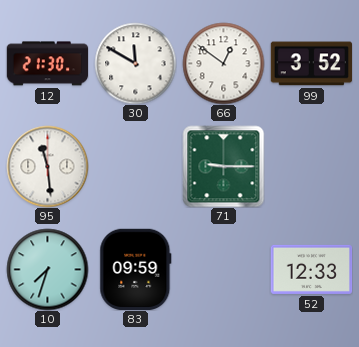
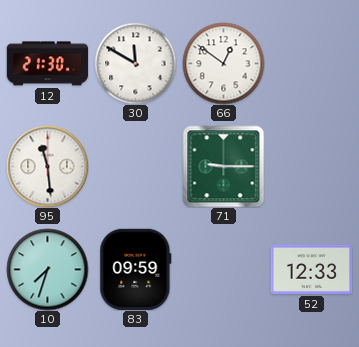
99: 3:52 -> none (311, 64)
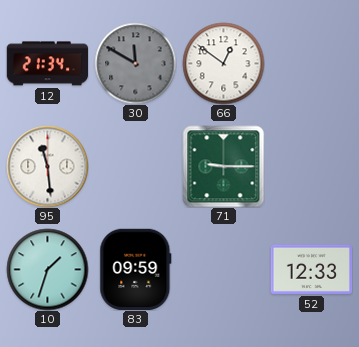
12: 21:30 -> 21:34 (47, 64)
30 dial: white -> grey (135, 63)
10: 7:33 -> 1:33 (47, 269)
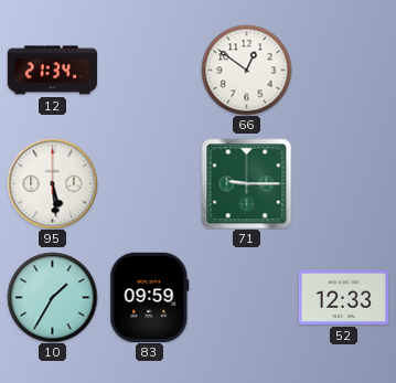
30: 11:50 -> none (135, 63)
95: 11:29 -> 5:29 (52, 183)
10: 1:33 -> 1:35 (52, 297)
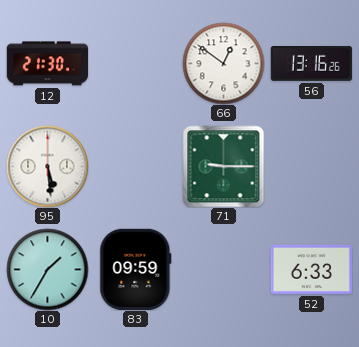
12: 21:34 -> 21:30 (47, 64)
56: none -> 13:16 (311, 63)
52: 12:33 -> 6:33 (311, 269)
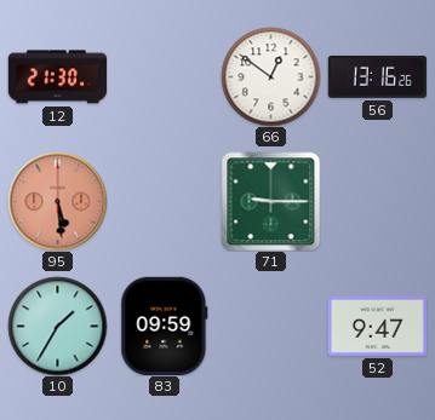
95 dial: white -> salmon (57, 201)
52: 6:33 -> 9:47 (377, 326)
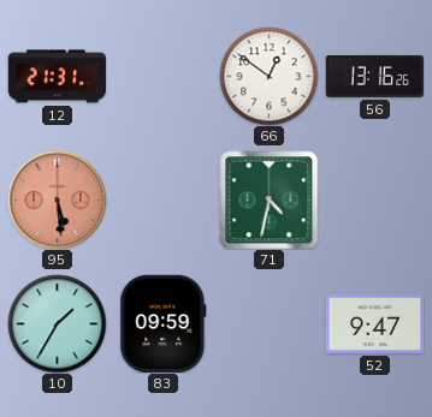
12: 21:30 -> 21:31 (57, 77)
71: 9:15 -> 4:32 (268, 199)
